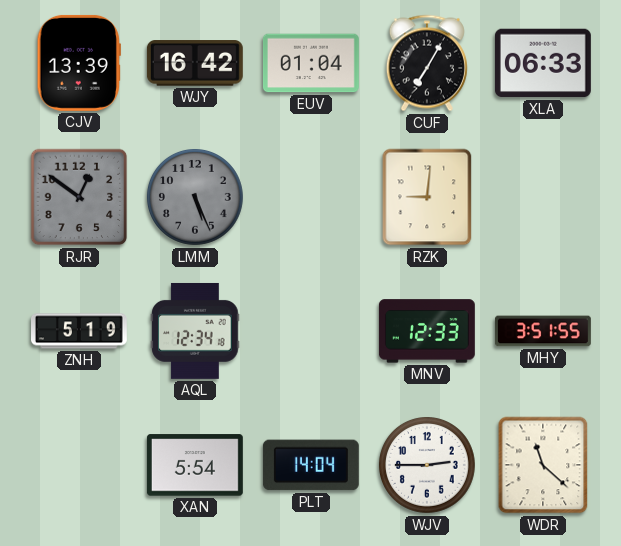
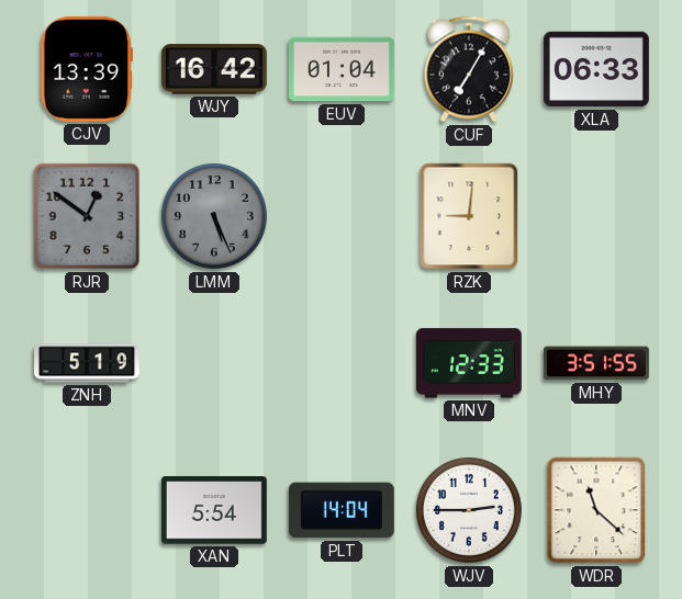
AQL: 12:34 -> none (195, 331)
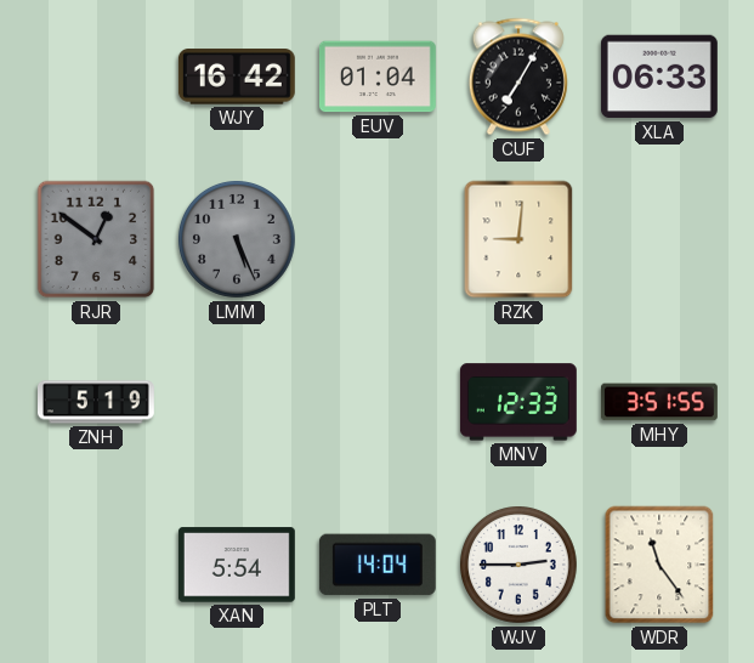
CJV: 13:39 -> none (87, 69)
WDR: 11:22 -> 11:24 (659, 565)
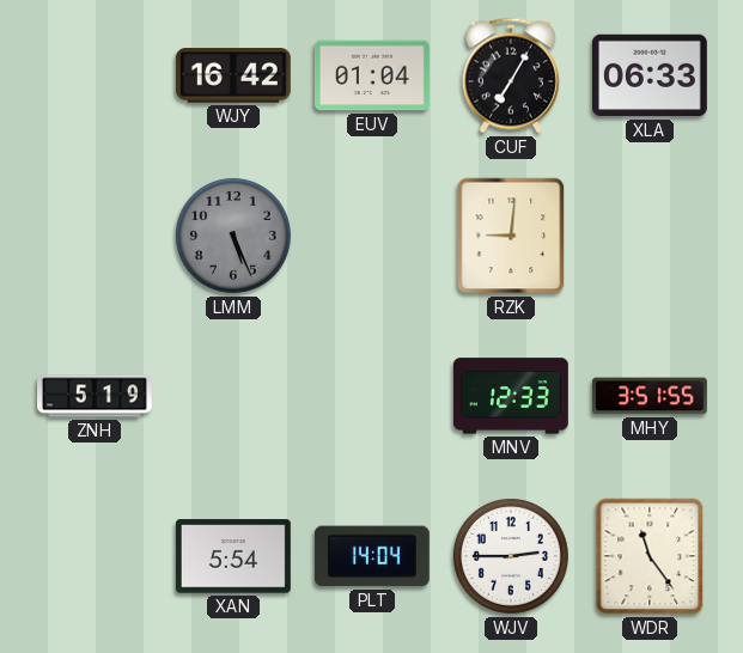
RJR: 12:51 -> none (96, 239)
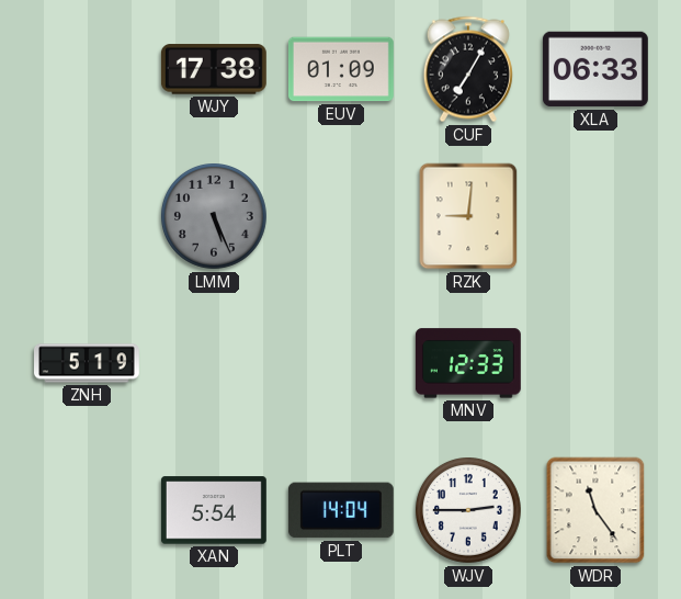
WJY: 16:42 -> 17:38 (214, 69)
EUV: 01:04 -> 01:09 (341, 69)
MHY: 3:51 -> none (650, 396)
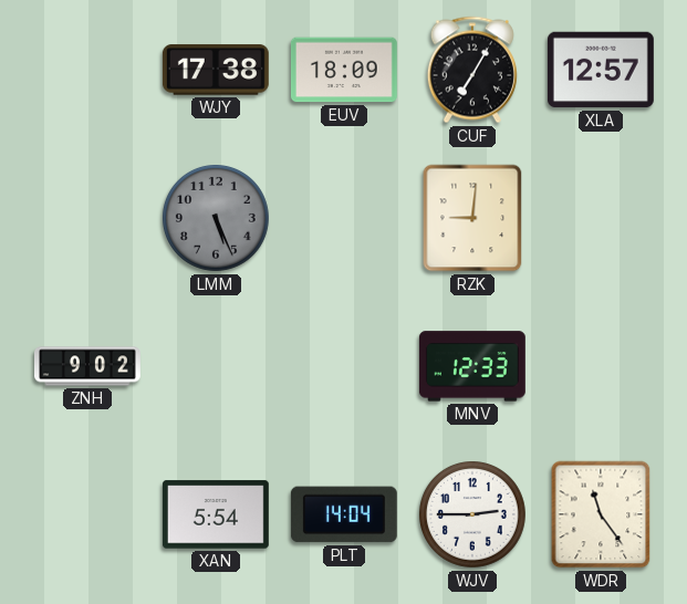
EUV: 01:09 -> 18:09 (344, 70)
XLA: 06:33 -> 12:57 (601, 70)
ZNH: 5:19 -> 9:02 (89, 366)
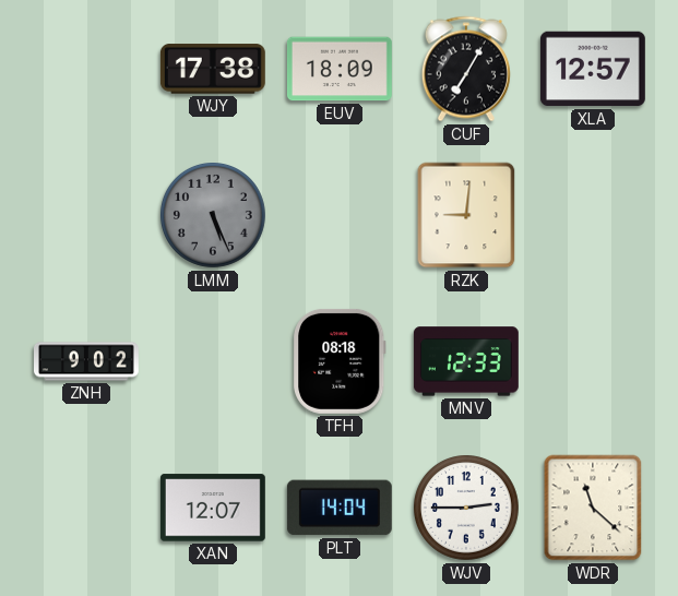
TFH: none -> 08:18 (341, 361)
XAN: 5:54 -> 12:07 (213, 508)
WDR: 11:24 -> 11:22 (593, 508)
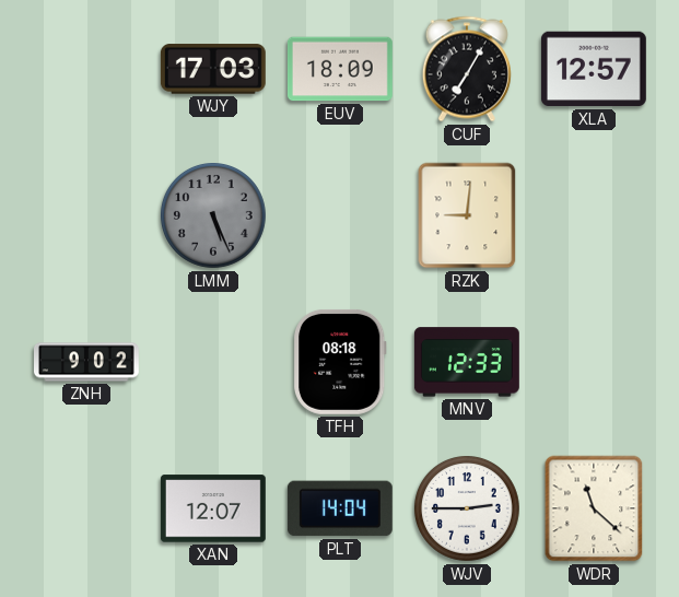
WJY: 17:38 -> 17:03 (213, 69)
